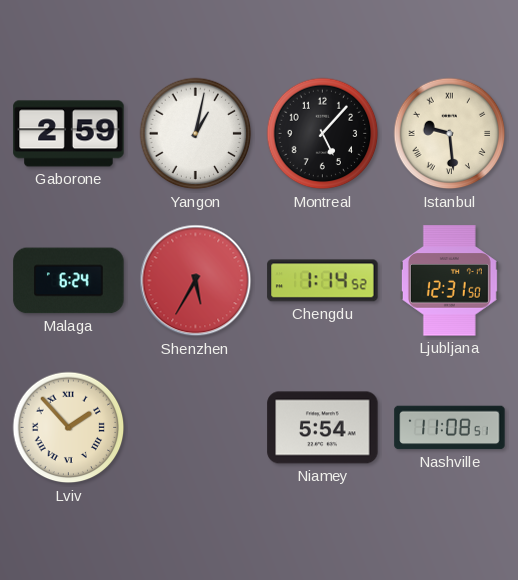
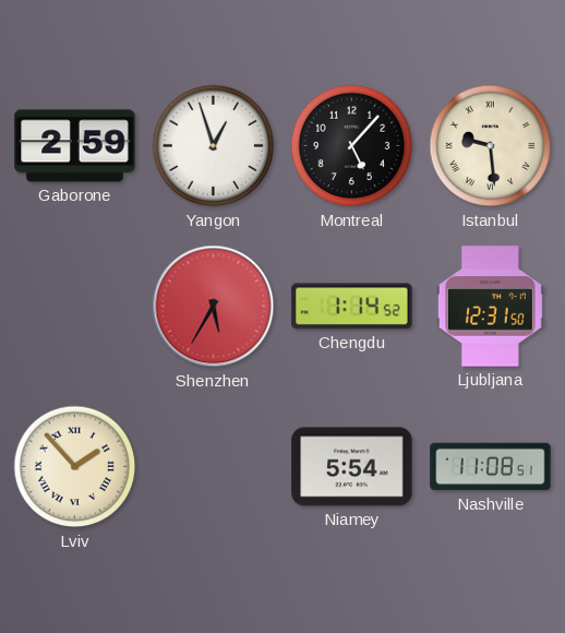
Yangon: 1:02 -> 12:57 (214, 146)
Malaga: 6:24 -> none (69, 281)
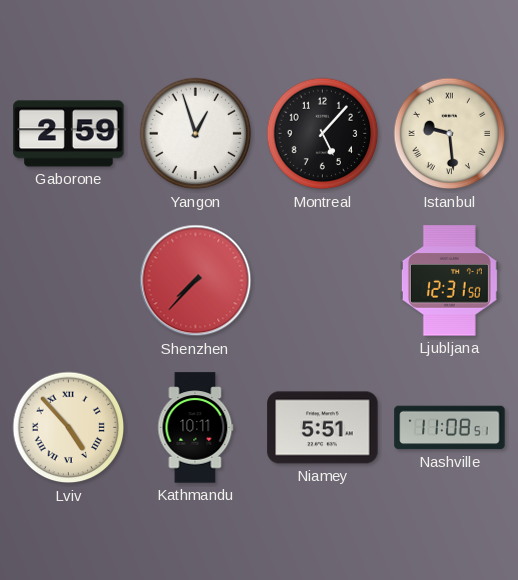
Shenzhen: 5:35 -> 7:37 (196, 281)
Chengdu: 1:14 -> none (352, 307)
Lviv: 1:53 -> 4:53 (69, 428)
Kathmandu: none -> 10:11 (196, 428)
Niamey: 5:54 -> 5:51 (323, 428)
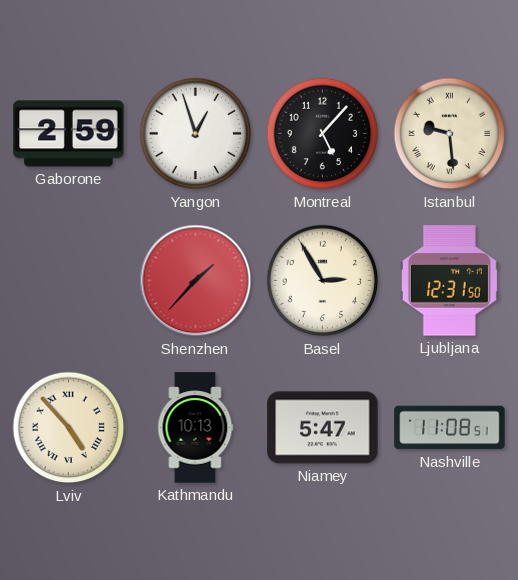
Shenzhen: 7:37 -> 1:37 (196, 281)
Basel: none -> 2:55 (323, 281)
Kathmandu: 10:11 -> 10:13 (196, 428)
Niamey: 5:51 -> 5:47 (323, 428)
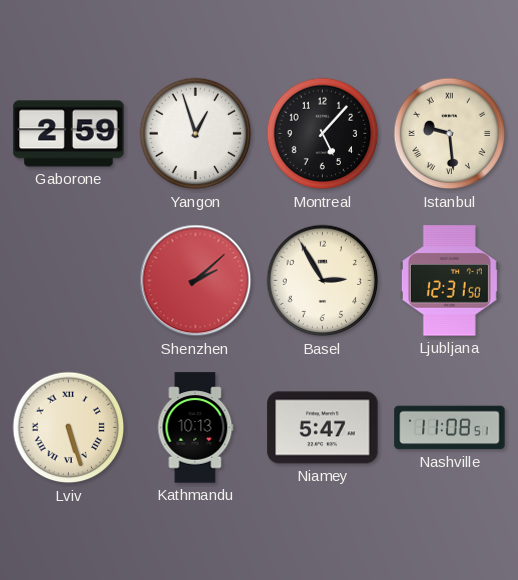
Shenzhen: 1:37 -> 2:08 (196, 281)
Lviv: 4:53 -> 5:27 (69, 428)
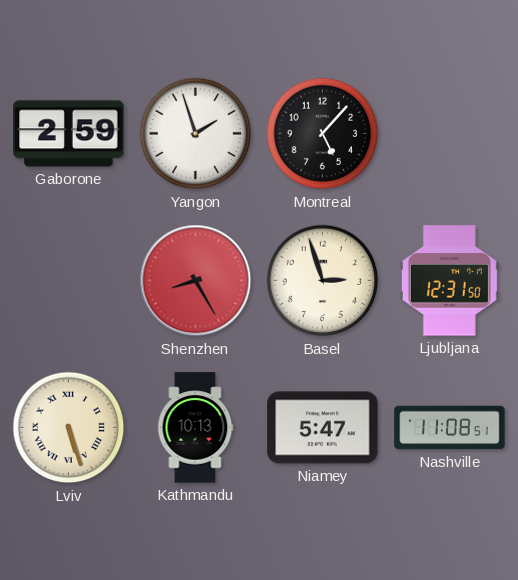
Yangon: 12:57 -> 1:57 (196, 134)
Istanbul: 9:29 -> none (450, 134)
Shenzhen: 2:08 -> 8:25 (196, 281)
Basel: 2:55 -> 2:57 (323, 281)
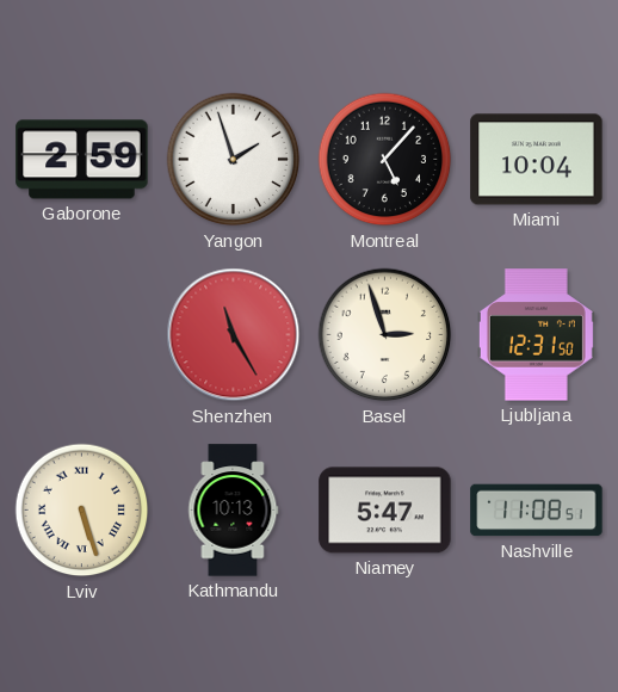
Miami: none -> 10:04 (537, 160)
Shenzhen: 8:25 -> 11:25 (234, 335)
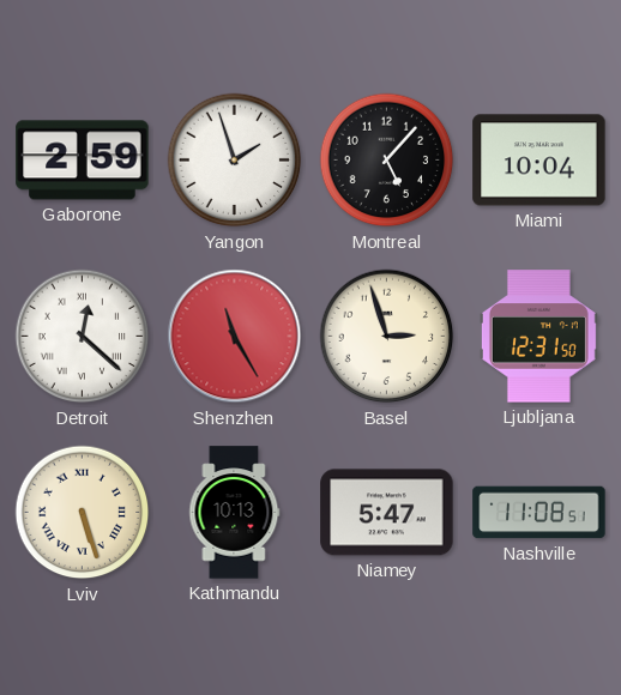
Detroit: none -> 12:22 (83, 337)
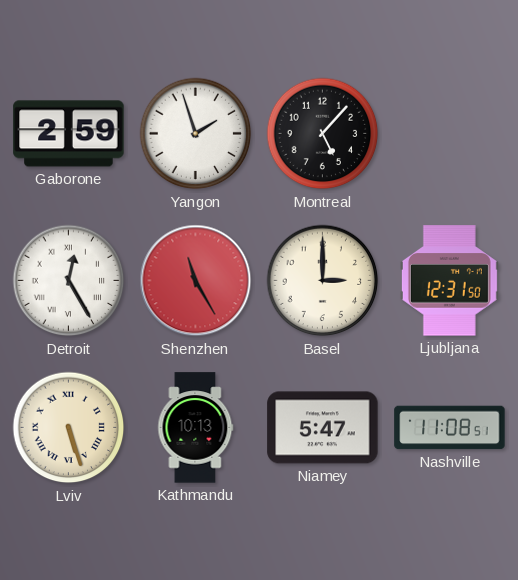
Miami: 10:04 -> none (539, 161)
Detroit: 12:22 -> 12:25 (69, 281)
Basel: 2:57 -> 3:00 (323, 281)
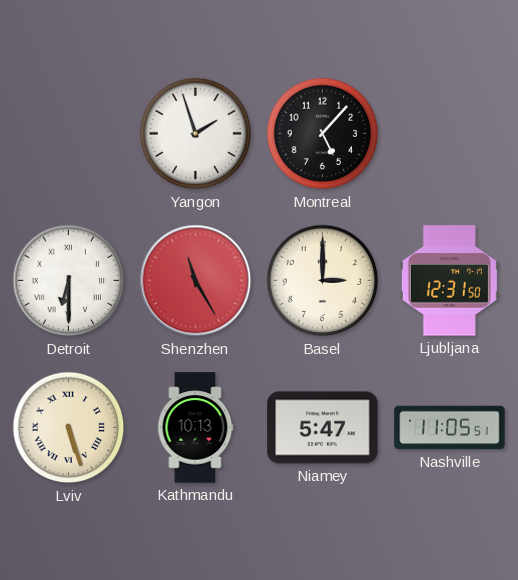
Gaborone: 2:59 -> none (69, 134)
Detroit: 12:25 -> 6:30 (69, 281)
Nashville: 11:08 -> 11:05 (450, 428)
